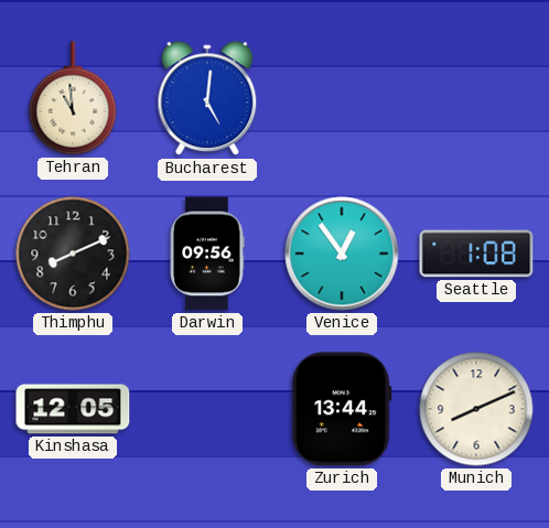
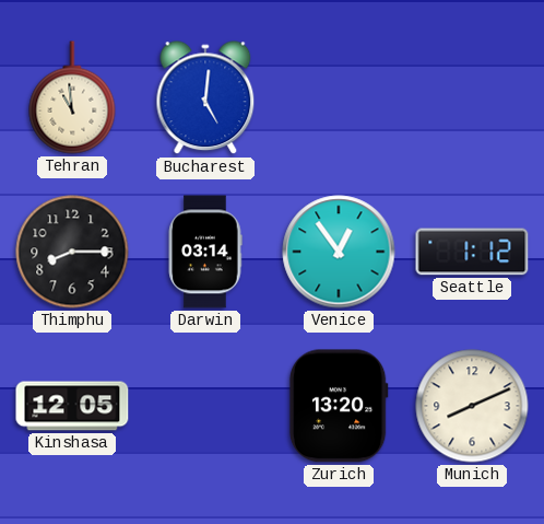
Thimphu: 8:11 -> 8:15 (72, 252)
Darwin: 09:56 -> 03:14 (205, 252)
Seattle: 1:08 -> 1:12 (472, 252)
Zurich: 13:44 -> 13:20 (339, 406)
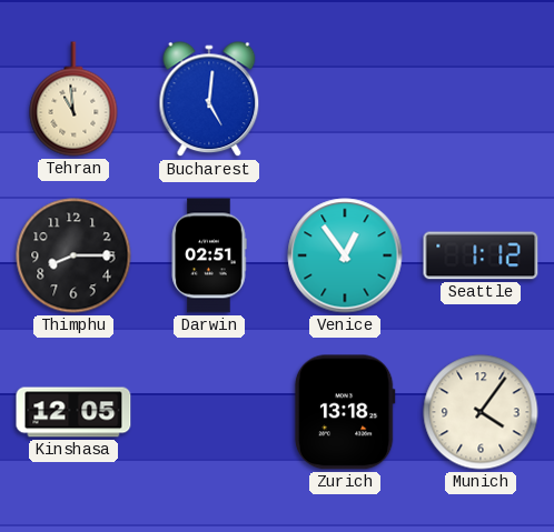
Darwin: 03:14 -> 02:51 (209, 255)
Zurich: 13:20 -> 13:18 (345, 412)
Munich: 8:11 -> 4:06 (481, 412)
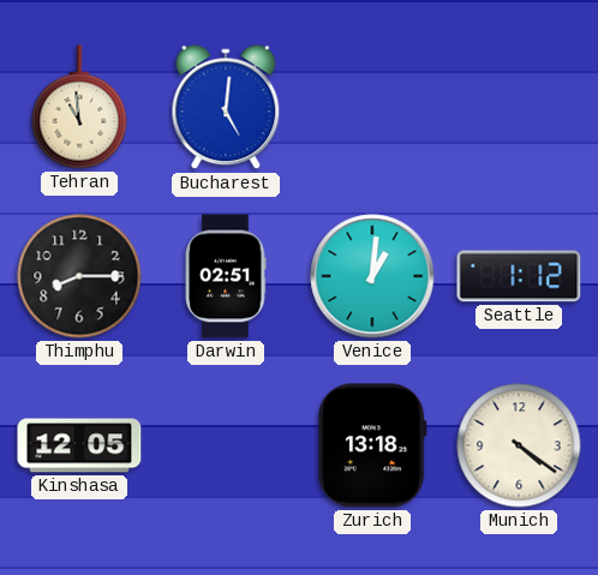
Venice: 12:54 -> 1:01 (372, 276)
Munich: 4:06 -> 4:21 (519, 445)
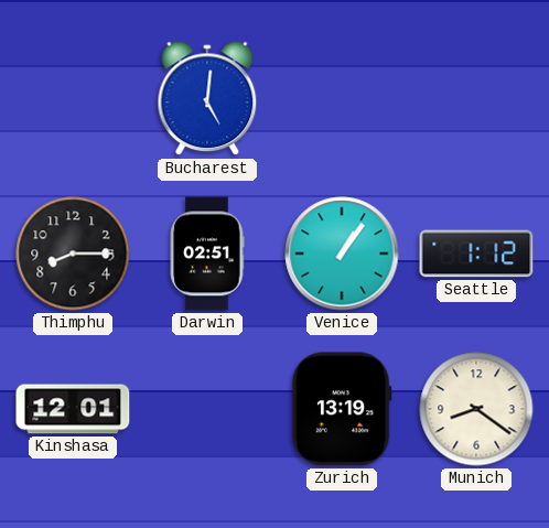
Tehran: 10:59 -> none (79, 107)
Venice: 1:01 -> 1:06 (342, 254)
Kinshasa: 12:05 -> 12:01 (73, 409)
Zurich: 13:18 -> 13:19 (342, 409)
Munich: 4:21 -> 8:21 (476, 409)
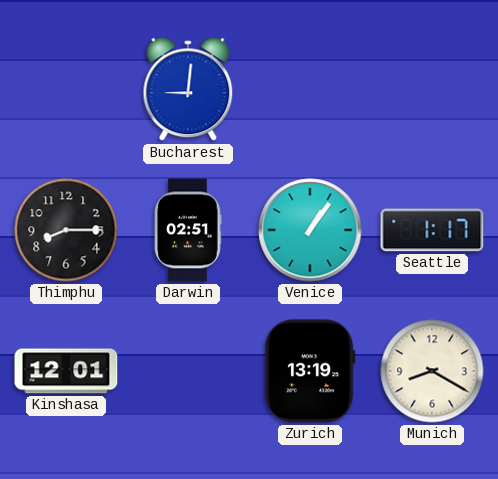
Bucharest: 5:01 -> 9:01 (188, 90)
Seattle: 1:12 -> 1:17 (432, 230)
Munich: 8:21 -> 8:20 (432, 371)
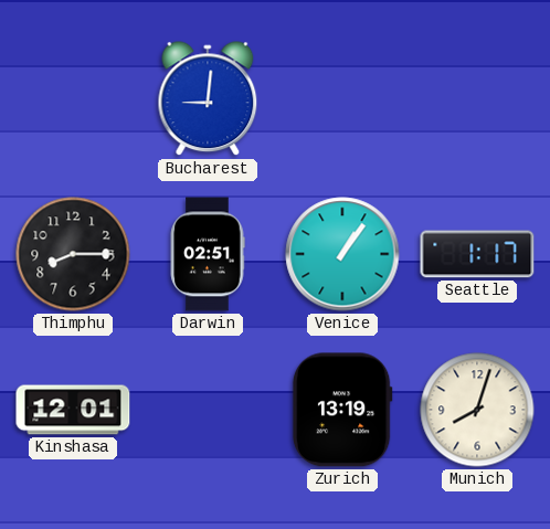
Munich: 8:20 -> 8:03 (477, 410)
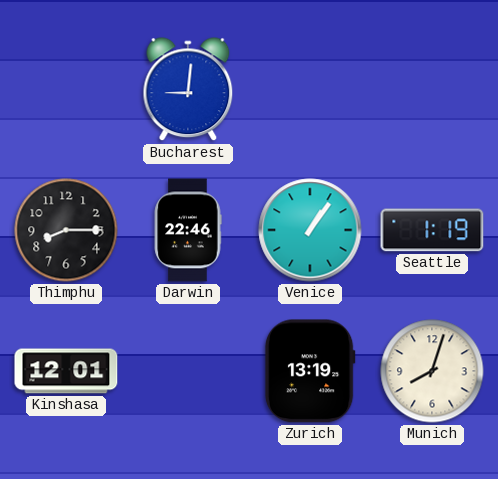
Darwin: 02:51 -> 22:46 (188, 230)
Seattle: 1:17 -> 1:19 (432, 230)
